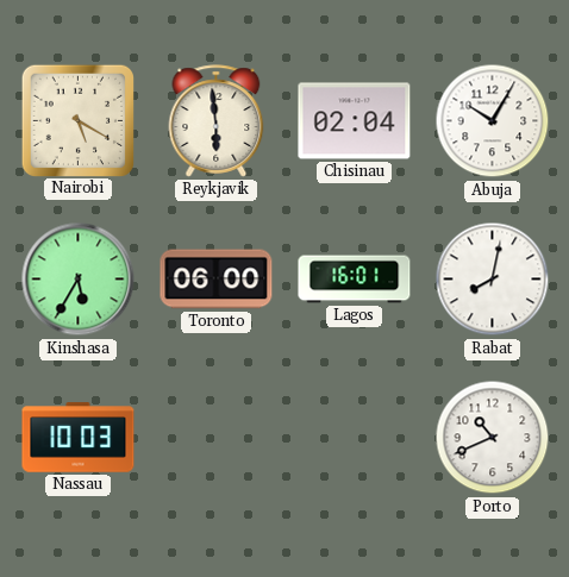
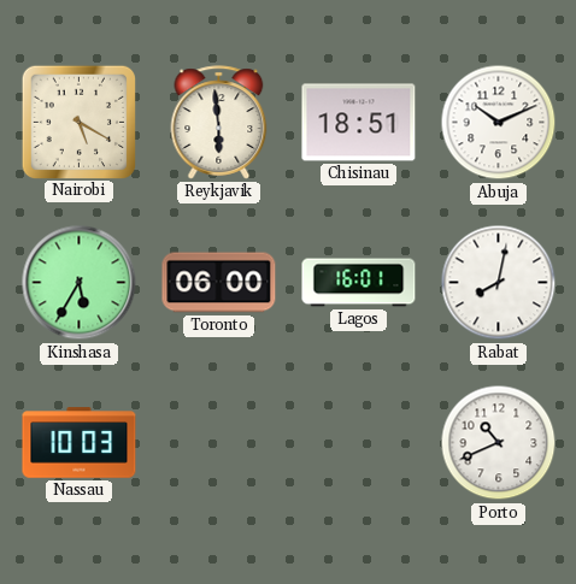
Chisinau: 02:04 -> 18:51 (359, 123)
Abuja: 10:05 -> 10:11 (499, 123)
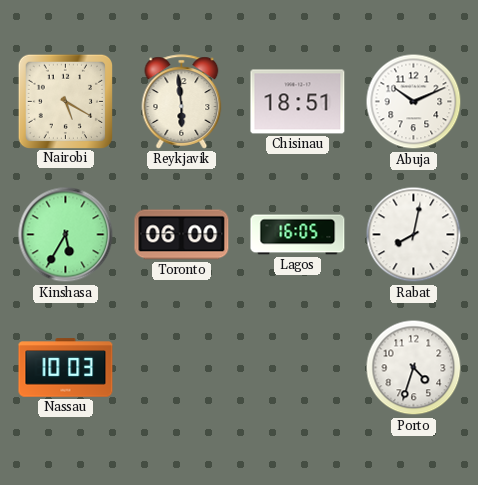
Lagos: 16:01 -> 16:05 (298, 235)
Porto: 10:41 -> 4:33 (414, 368)
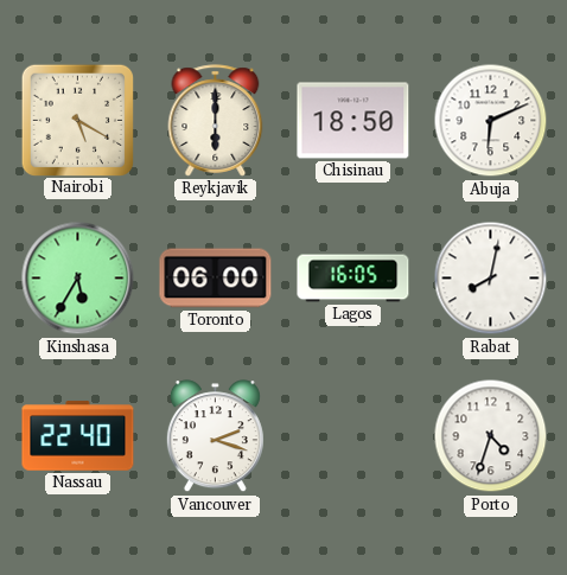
Reykjavik: 5:59 -> 6:00 (216, 121)
Chisinau: 18:51 -> 18:50 (353, 121)
Abuja: 10:11 -> 6:11 (491, 121)
Nassau: 10:03 -> 22:40 (78, 436)
Vancouver: none -> 2:18 (215, 436)
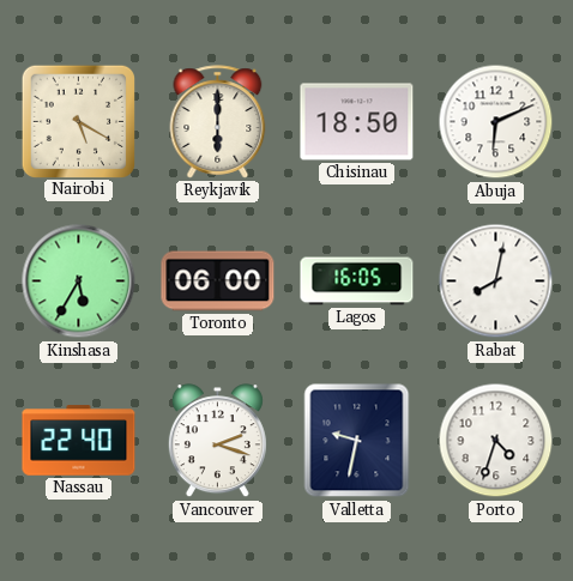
Valletta: none -> 9:32 (357, 441)
